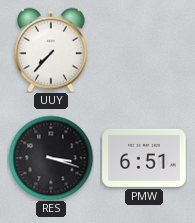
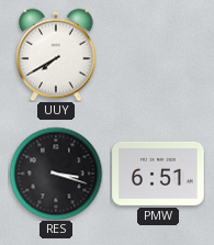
UUY: 7:37 -> 7:40 (56, 55)
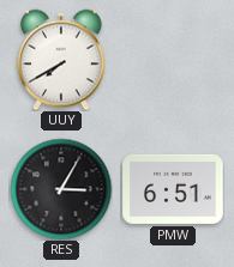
RES: 3:18 -> 3:05 (61, 189)
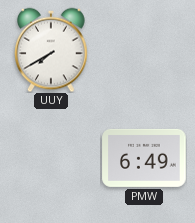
RES: 3:05 -> none (61, 189)
PMW: 6:51 -> 6:49 (144, 158)
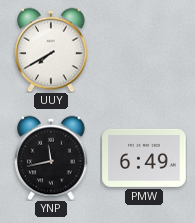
YNP: none -> 11:43 (51, 158)
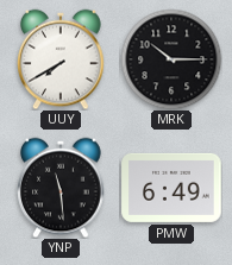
MRK: none -> 10:15 (171, 59)
YNP: 11:43 -> 11:29 (61, 188)
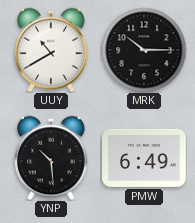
UUY: 7:40 -> 10:40 (51, 50)
YNP: 11:29 -> 10:29 (51, 158)
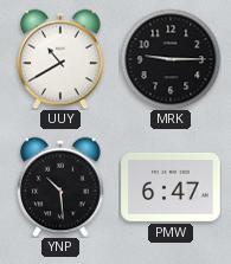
MRK: 10:15 -> 9:15 (171, 59)
PMW: 6:49 -> 6:47 (171, 187)
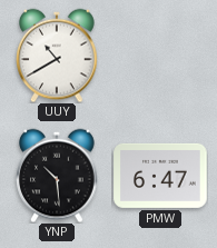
MRK: 9:15 -> none (171, 59)
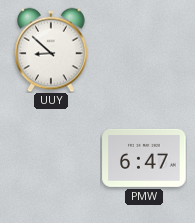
UUY: 10:40 -> 8:52 (51, 50)
YNP: 10:29 -> none (57, 176)
